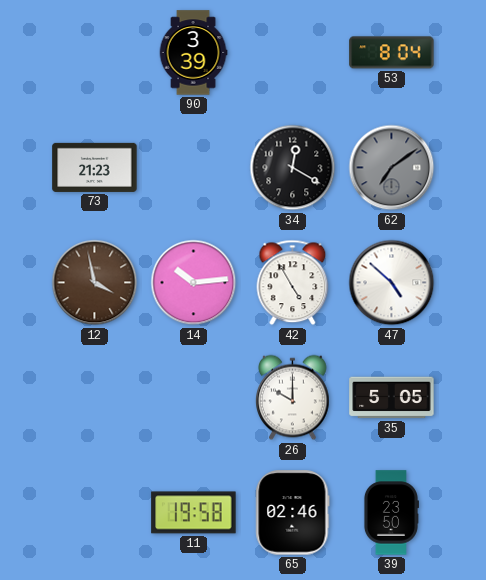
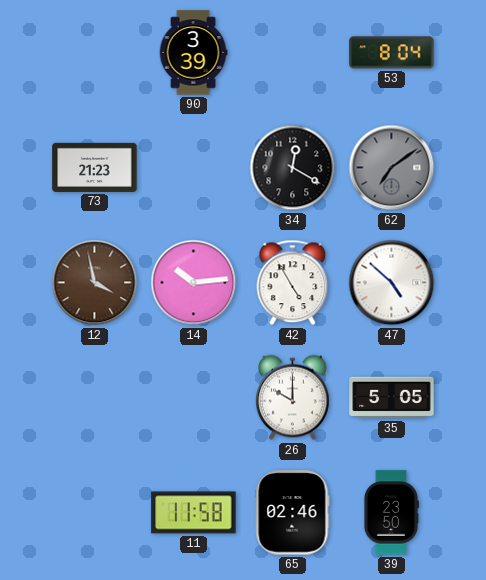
11: 19:58 -> 11:58 (194, 513)
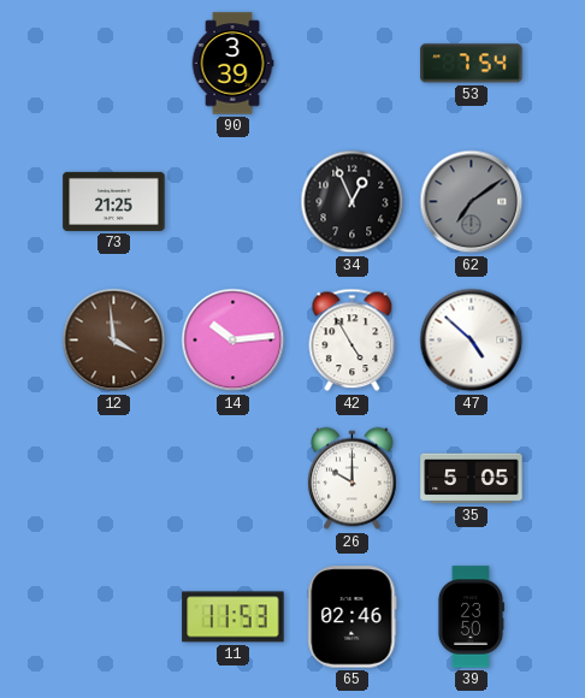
53: 8:04 -> 7:54 (472, 64)
73: 21:23 -> 21:25 (114, 201)
34: 12:20 -> 12:56 (353, 202)
12: 3:58 -> 3:59 (114, 341)
11: 11:58 -> 11:53 (234, 617)
